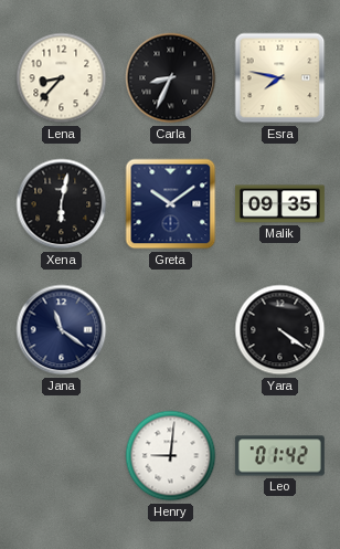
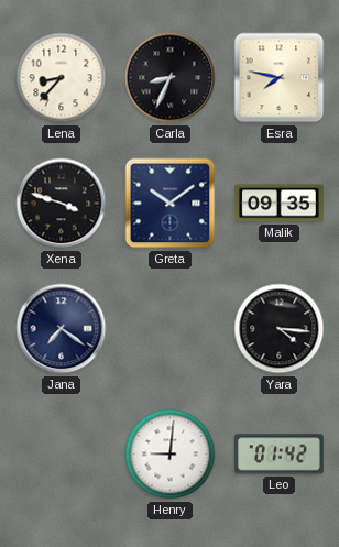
Xena: 6:02 -> 3:48 (62, 204)
Jana: 11:21 -> 7:21 (62, 329)
Yara: 4:21 -> 4:16 (280, 329)
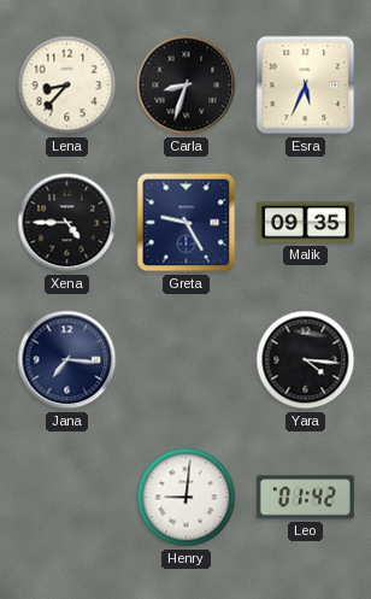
Carla: 8:34 -> 8:33 (187, 86)
Esra: 7:47 -> 5:34 (306, 86)
Xena: 3:48 -> 4:45 (67, 223)
Greta: 10:09 -> 9:25 (187, 223)
Jana: 7:21 -> 7:16 (67, 360)
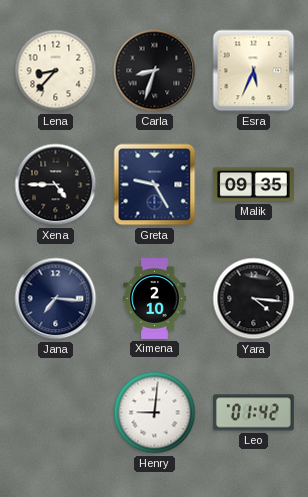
Ximena: none -> 2:10 (155, 299)
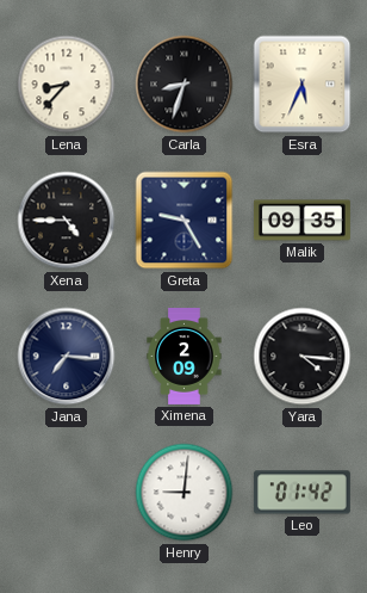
Ximena: 2:10 -> 2:09 (185, 357)
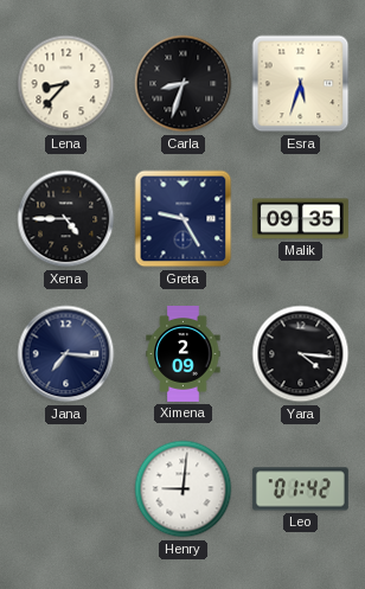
Esra: 5:34 -> 5:33 (301, 84)
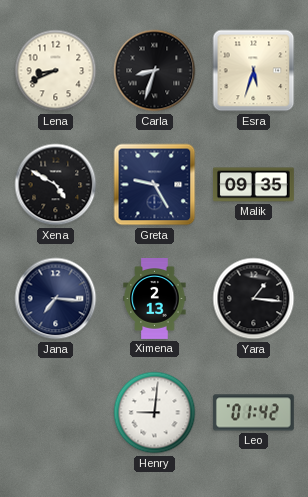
Lena: 8:37 -> 8:41 (56, 71)
Xena: 4:45 -> 4:50 (56, 185)
Ximena: 2:09 -> 2:13 (155, 299)
Yara: 4:16 -> 1:16 (254, 299)
